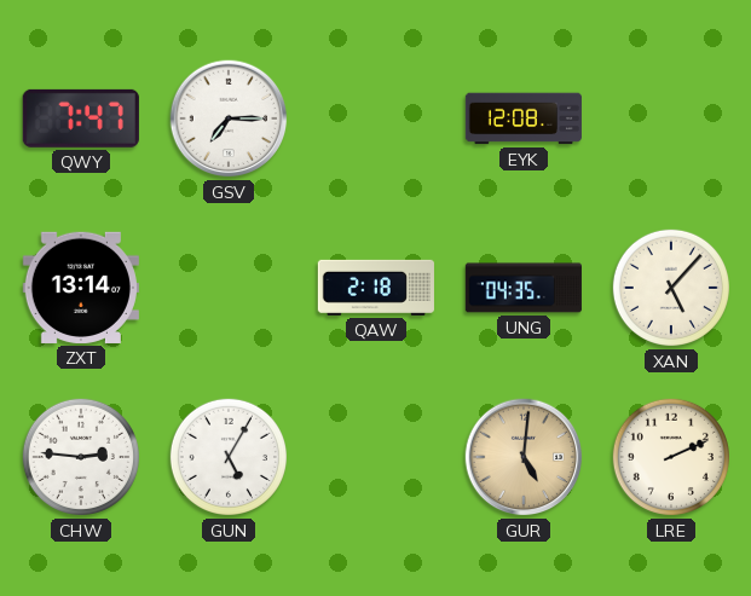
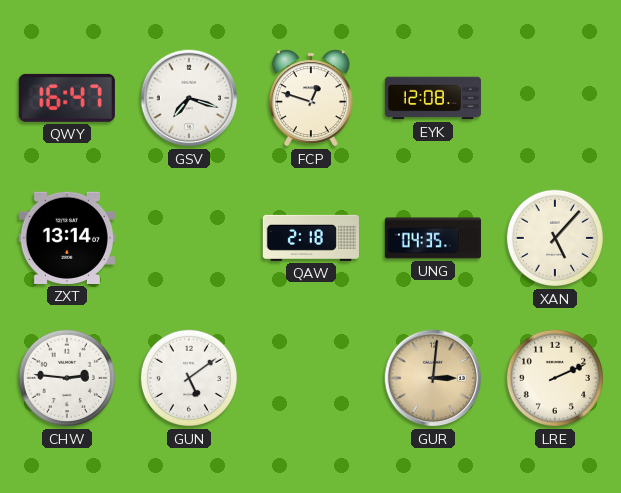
QWY: 7:47 -> 16:47 (67, 98)
GSV: 7:15 -> 7:18 (189, 98)
FCP: none -> 12:48 (311, 98)
GUN: 5:05 -> 5:09 (189, 378)
GUR: 5:01 -> 3:01 (433, 378)
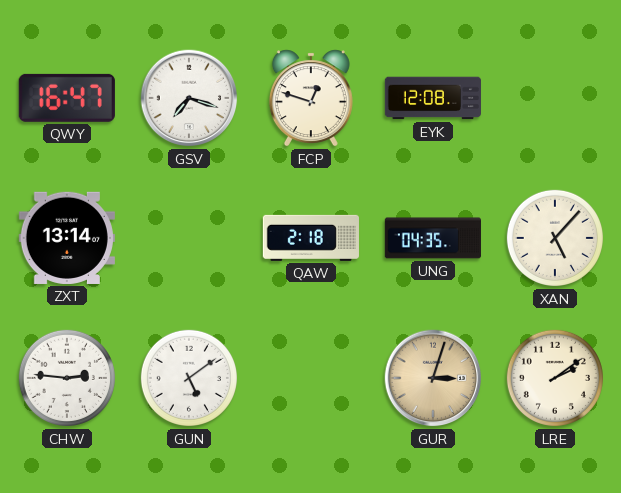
GUR: 3:01 -> 3:03 (433, 378)
LRE: 2:11 -> 2:09 (555, 378)
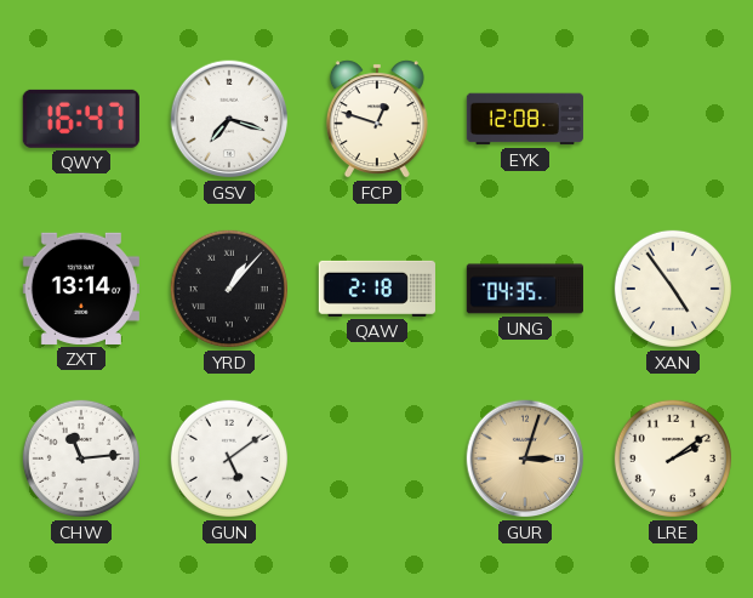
YRD: none -> 1:07 (229, 289)
XAN: 5:07 -> 4:54 (673, 289)
CHW: 2:46 -> 11:14 (81, 459)
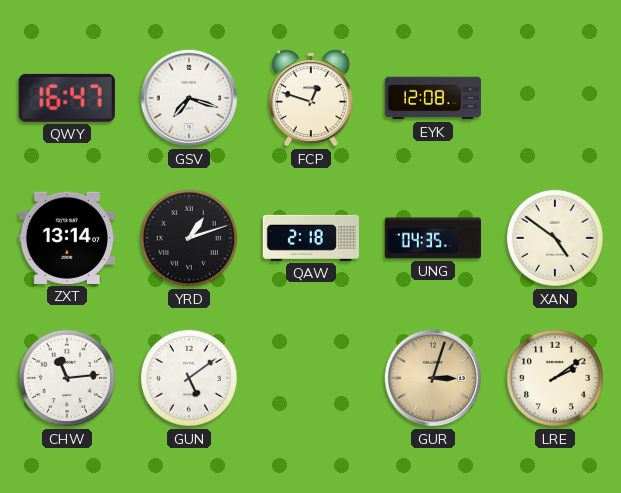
YRD: 1:07 -> 1:12 (189, 238)
XAN: 4:54 -> 4:51 (555, 238)
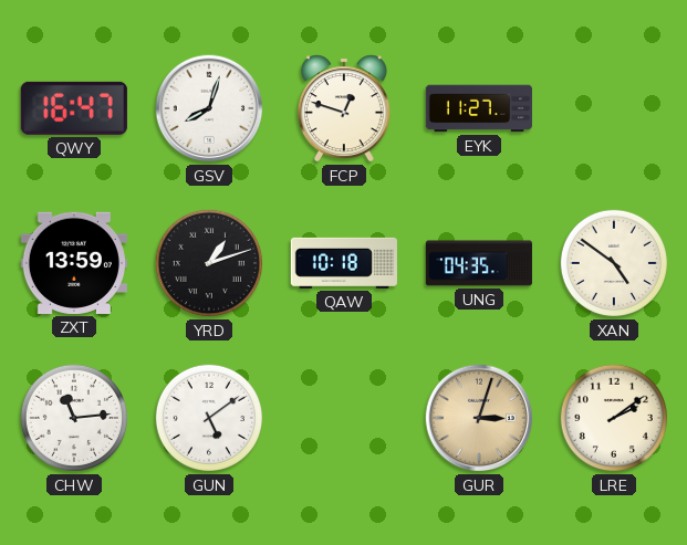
GSV: 7:18 -> 8:03 (209, 108)
EYK: 12:08 -> 11:27 (479, 108)
ZXT: 13:14 -> 13:59 (74, 263)
QAW: 2:18 -> 10:18 (344, 263)
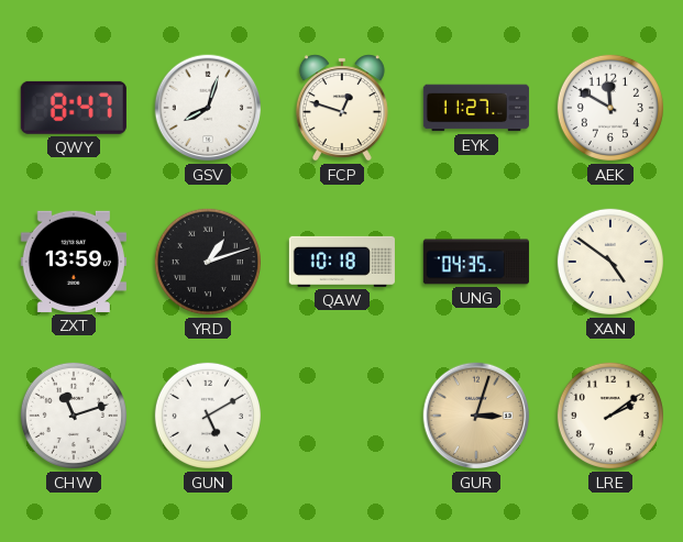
QWY: 16:47 -> 8:47 (74, 108)
AEK: none -> 11:50 (610, 108)
CHW: 11:14 -> 11:12 (74, 416)
GUN: 5:09 -> 5:10 (208, 416)
